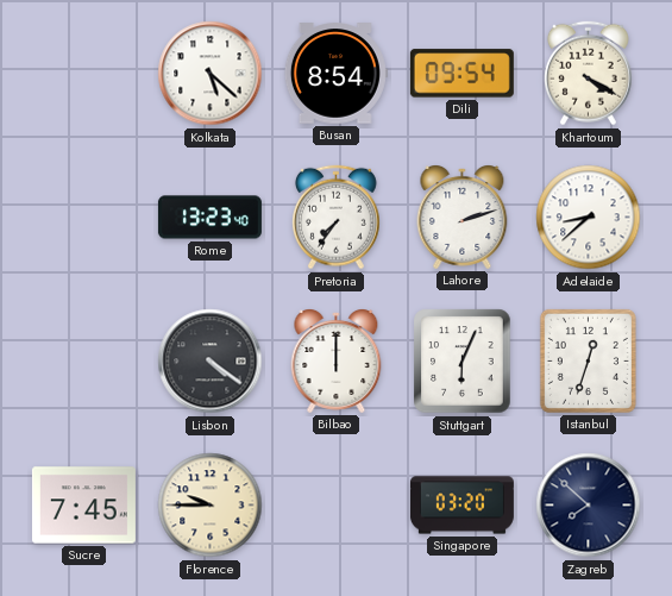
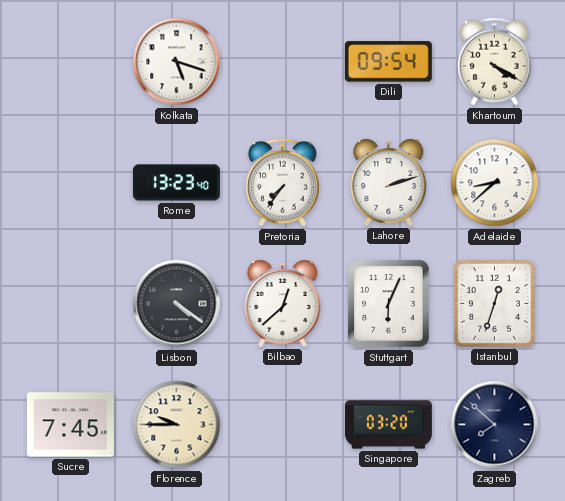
Kolkata: 5:22 -> 5:18 (177, 62)
Busan: 8:54 -> none (335, 74)
Bilbao: 12:00 -> 12:38 (283, 304)
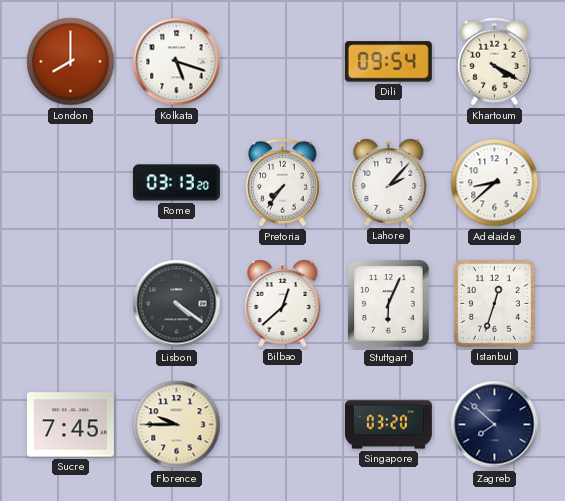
London: none -> 8:00 (71, 62)
Rome: 13:23 -> 03:13 (176, 183)
Lahore: 2:12 -> 2:07 (389, 183)
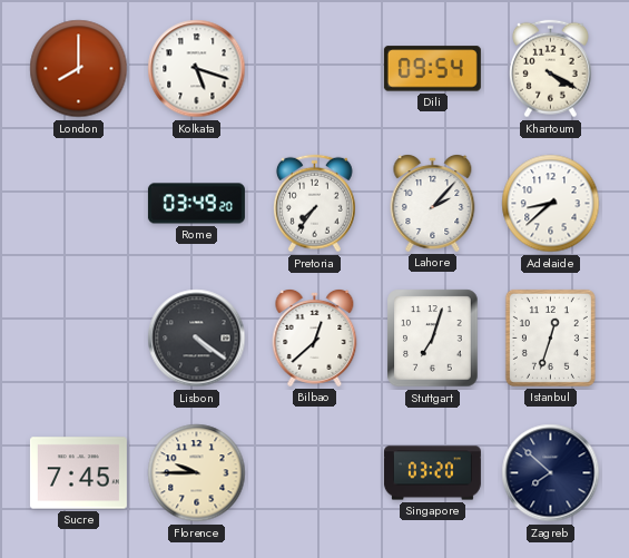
Rome: 03:13 -> 03:49 (196, 204)
Stuttgart: 6:04 -> 7:03 (433, 339)
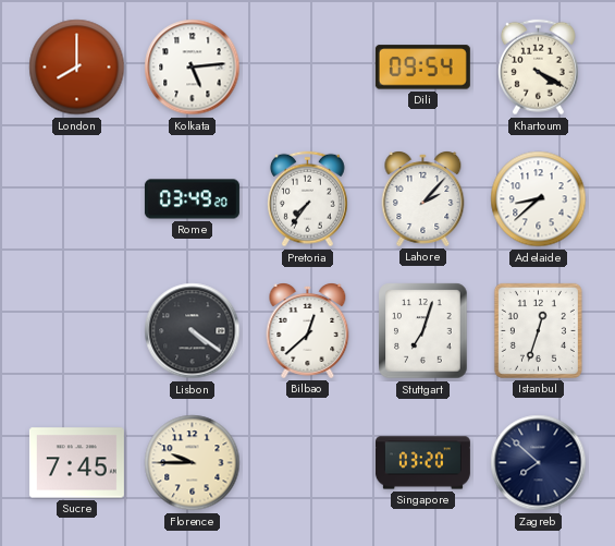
Kolkata: 5:18 -> 5:14 (193, 68)
